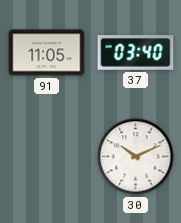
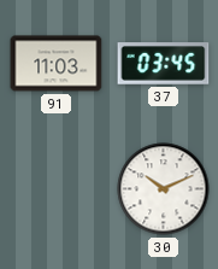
91: 11:05 -> 11:03 (57, 64)
37: 03:40 -> 03:45 (164, 64)
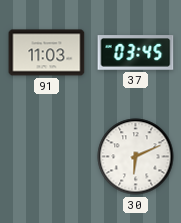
30: 10:11 -> 6:11 (136, 157)
